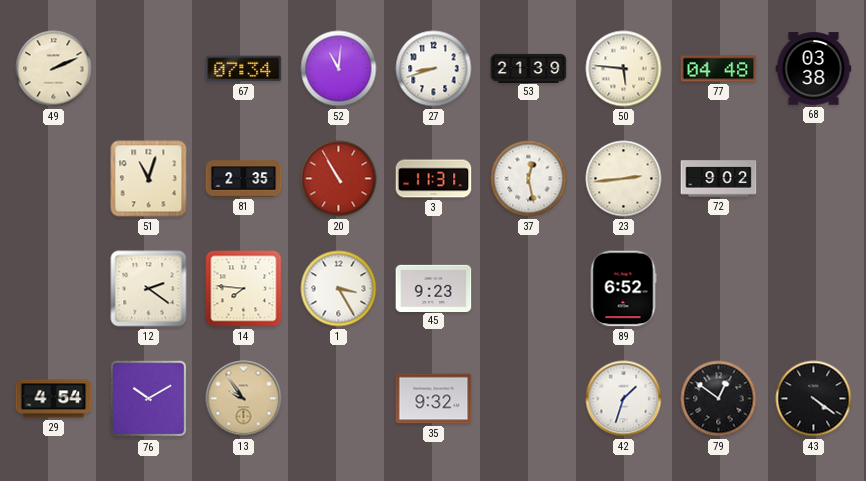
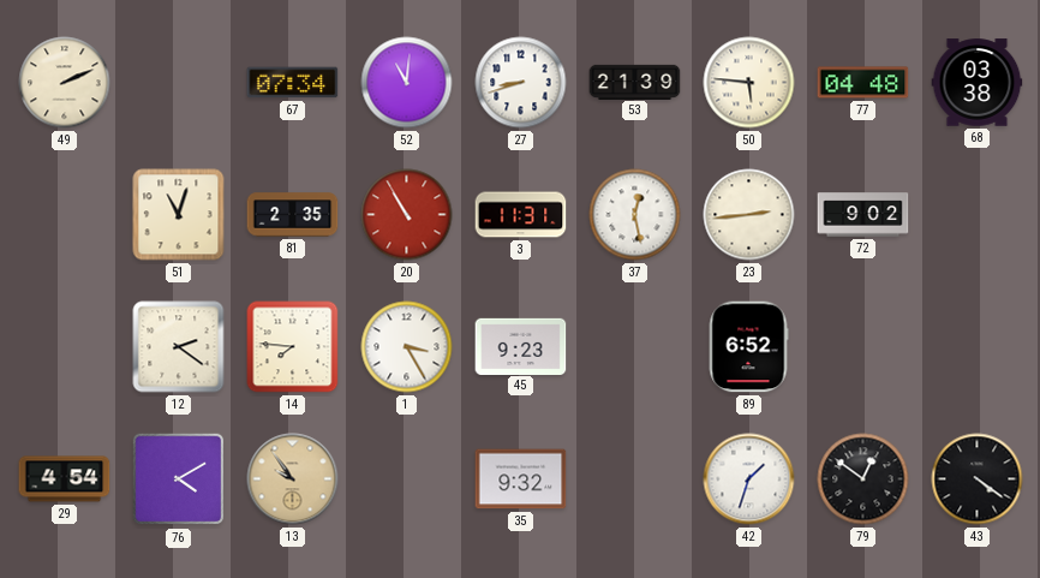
76: 10:10 -> 4:10 (179, 479)
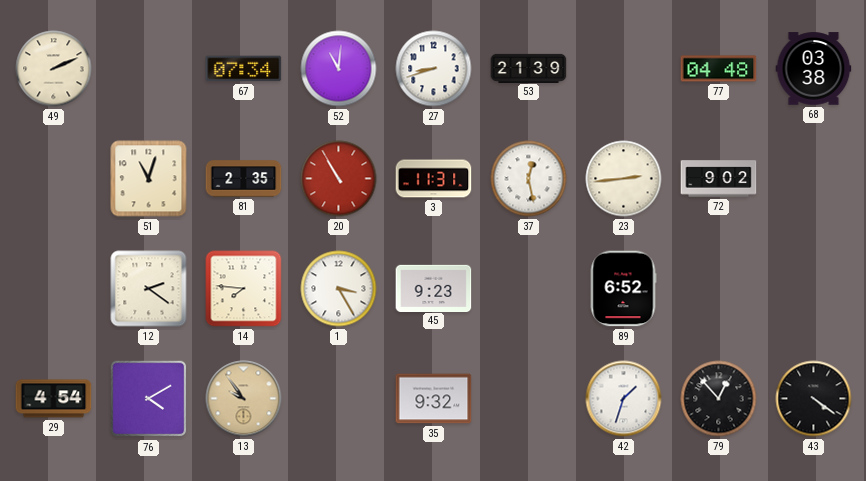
50: 5:46 -> none (749, 83)
79: 12:51 -> 12:53 (719, 399)
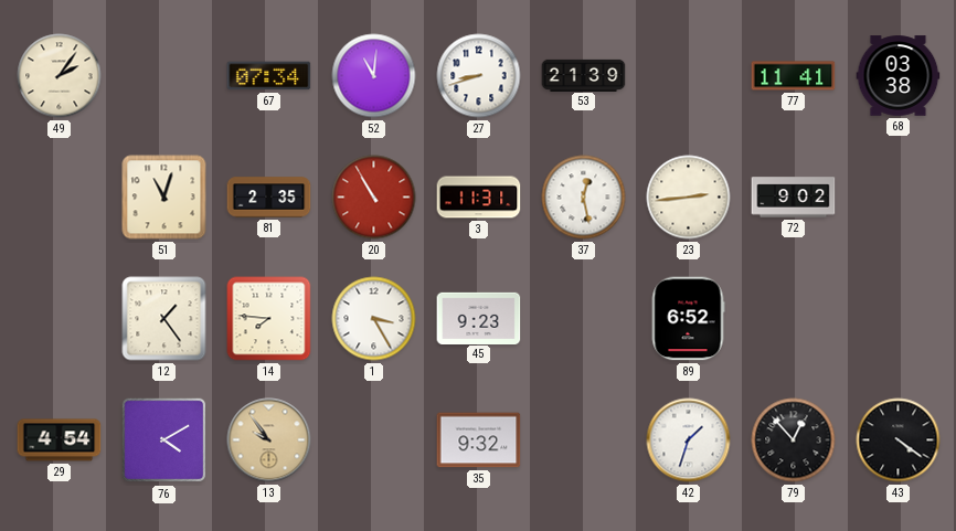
49: 2:11 -> 2:06 (60, 76)
77: 04:48 -> 11:41 (794, 76)
12: 2:21 -> 1:24 (164, 319)
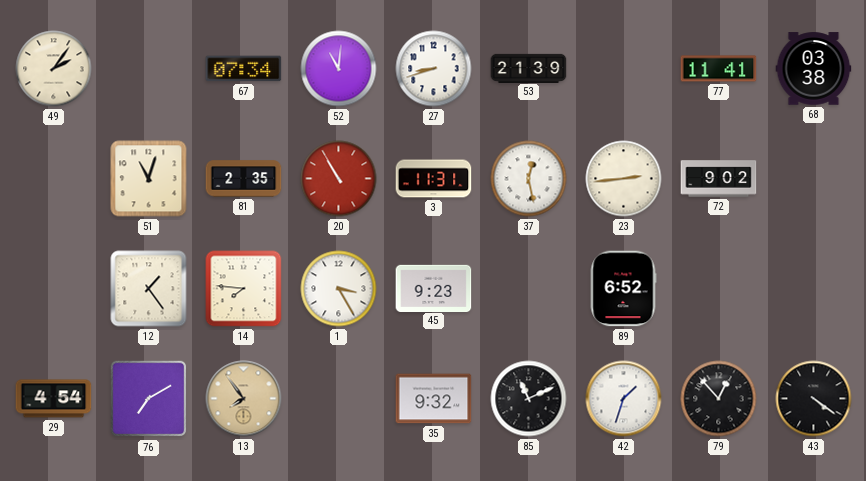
76: 4:10 -> 7:10 (149, 399)
13: 9:54 -> 7:54 (244, 399)
85: none -> 11:11 (529, 399)
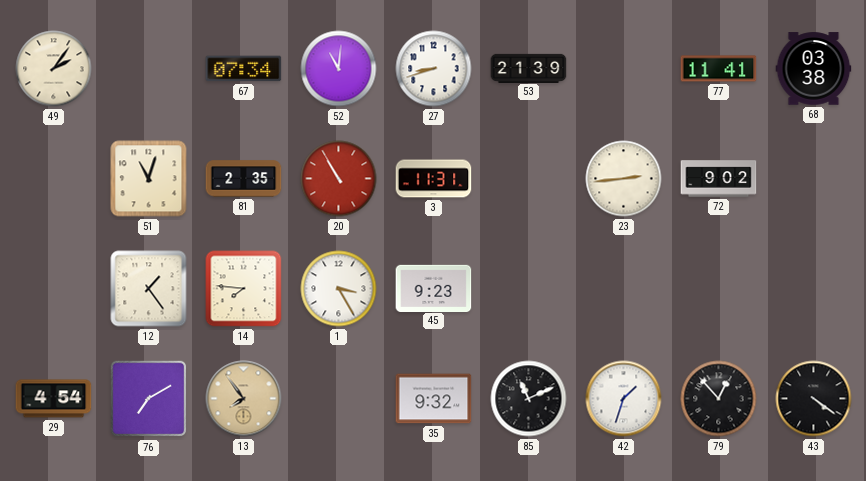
37: 12:28 -> none (529, 179)
89: 6:52 -> none (623, 289)
